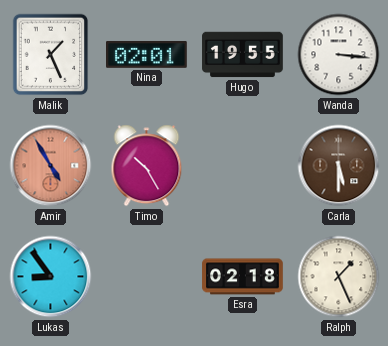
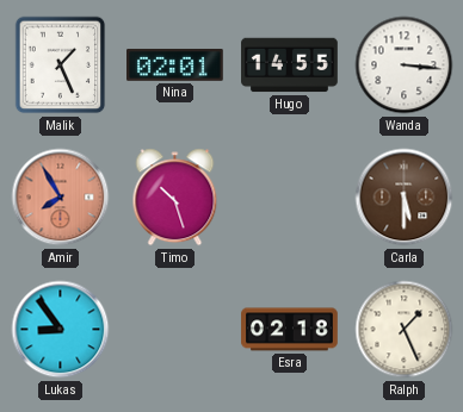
Hugo: 19:55 -> 14:55 (290, 65)
Amir: 4:55 -> 7:55 (61, 198)
Timo: 10:25 -> 10:27 (175, 198)
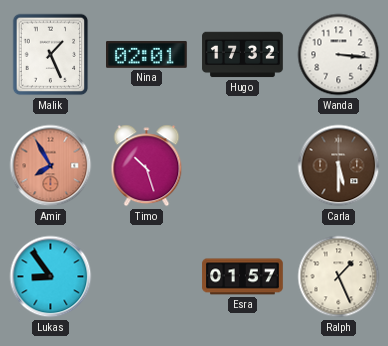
Hugo: 14:55 -> 17:32 (243, 55)
Esra: 02:18 -> 01:57 (243, 277)
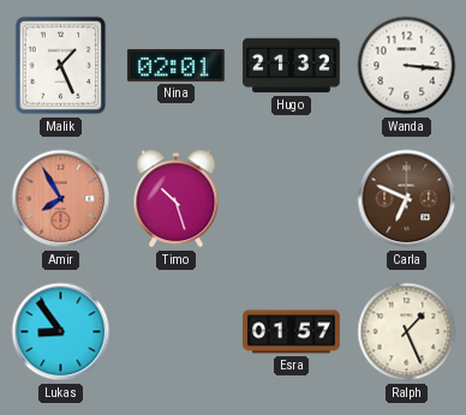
Hugo: 17:32 -> 21:32 (292, 66)
Carla: 5:30 -> 6:49 (407, 199)
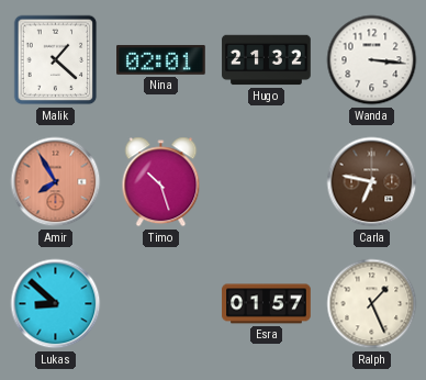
Malik: 1:26 -> 1:22 (56, 60)
Carla: 6:49 -> 6:47 (372, 182)
Lukas: 8:54 -> 8:52 (56, 304)
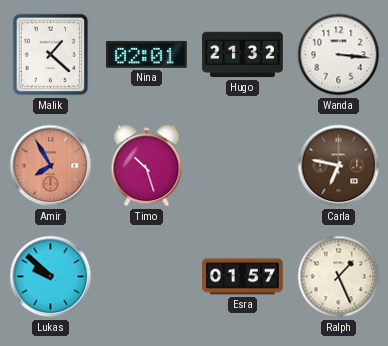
Lukas: 8:52 -> 9:52 (51, 277)
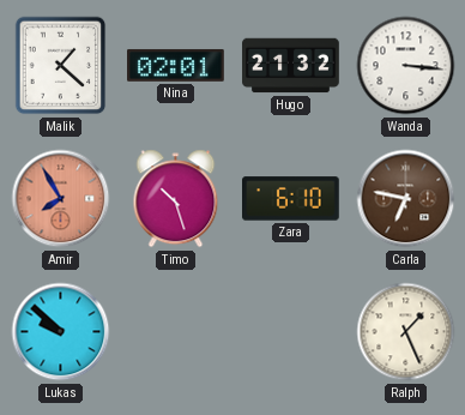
Zara: none -> 6:10 (291, 199)
Esra: 01:57 -> none (243, 277)
